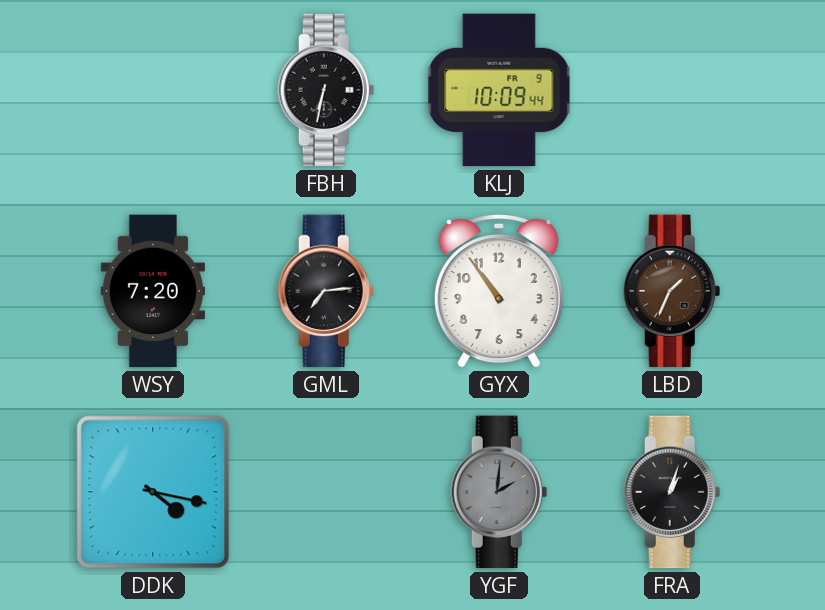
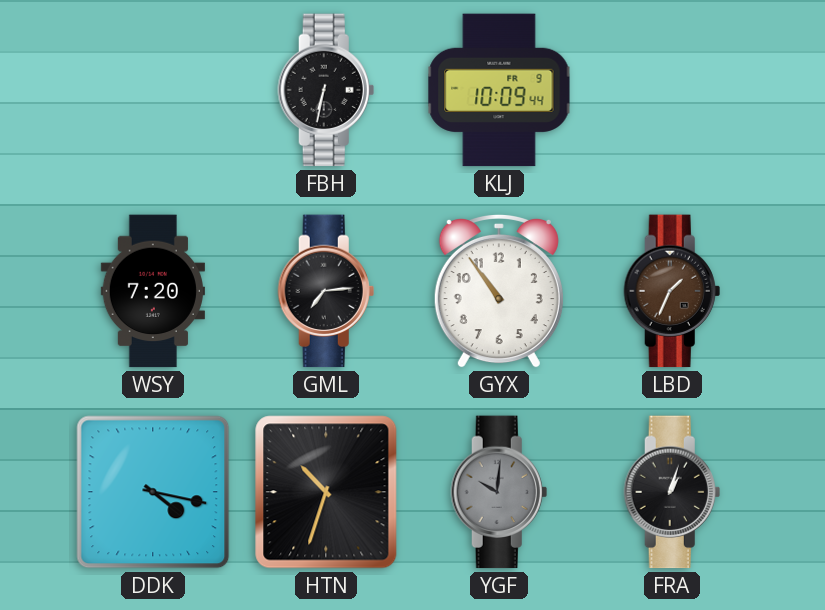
HTN: none -> 10:33 (326, 492)
YGF: 2:01 -> 10:01 (499, 492)
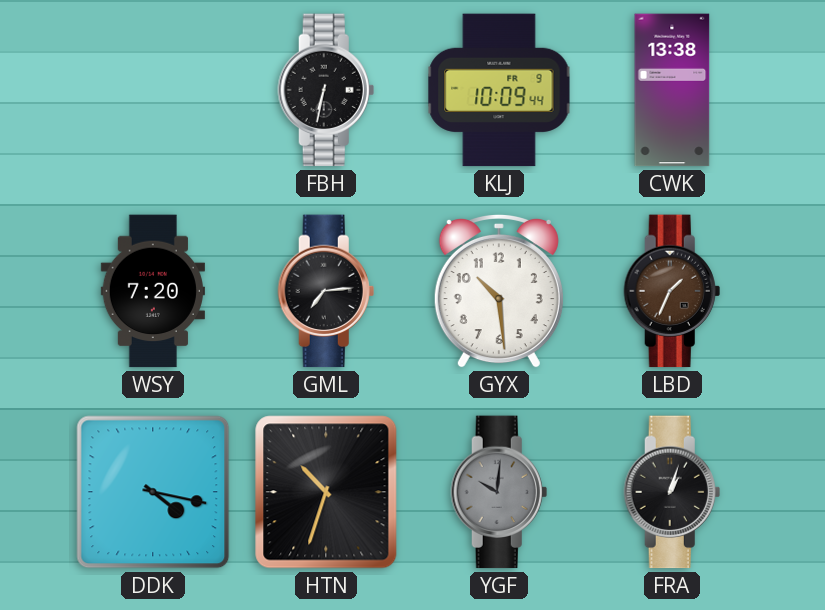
CWK: none -> 13:38 (672, 90)
GYX: 10:54 -> 10:29 (499, 291)
